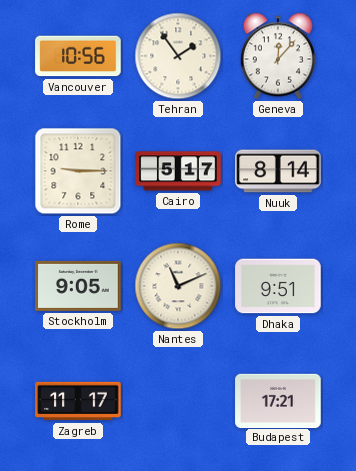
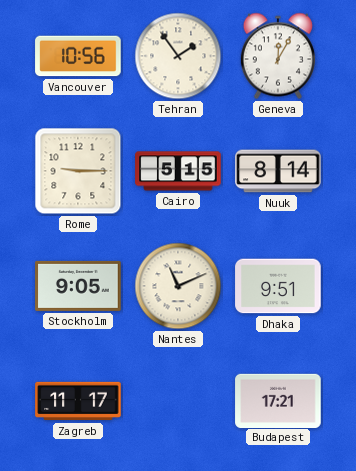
Geneva: 12:07 -> 12:05 (278, 56)
Cairo: 5:17 -> 5:15 (178, 171)
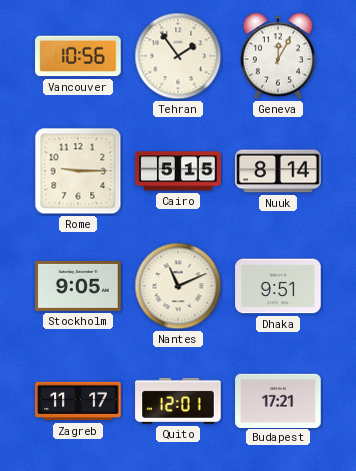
Quito: none -> 12:01 (178, 401)
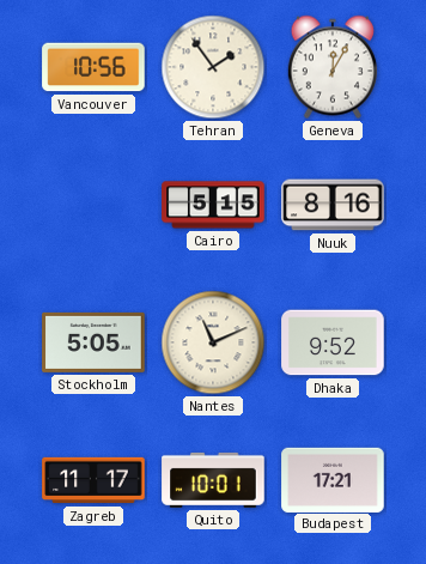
Rome: 9:15 -> none (78, 171)
Nuuk: 8:14 -> 8:16 (333, 205)
Stockholm: 9:05 -> 5:05 (93, 342)
Dhaka: 9:51 -> 9:52 (333, 342)
Quito: 12:01 -> 10:01 (213, 480)
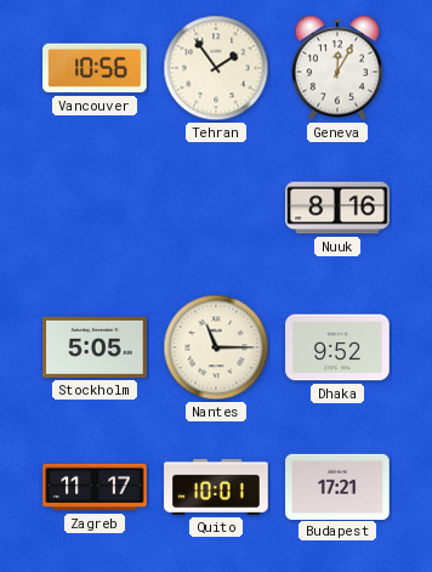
Cairo: 5:15 -> none (213, 205)
Nantes: 11:11 -> 11:15 (216, 347)
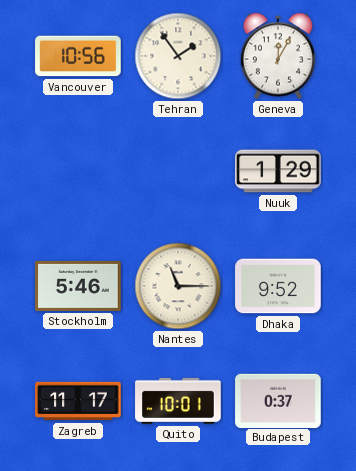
Nuuk: 8:16 -> 1:29 (278, 171)
Stockholm: 5:05 -> 5:46 (78, 286)
Budapest: 17:21 -> 0:37 (278, 400)
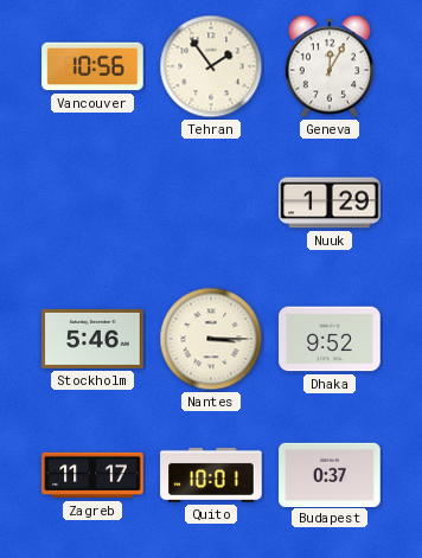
Nantes: 11:15 -> 3:15 (211, 339)
